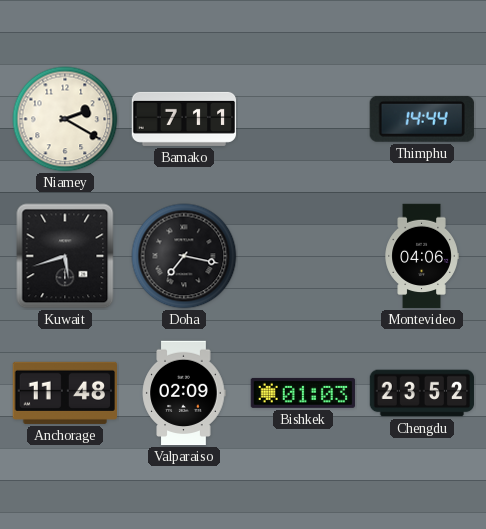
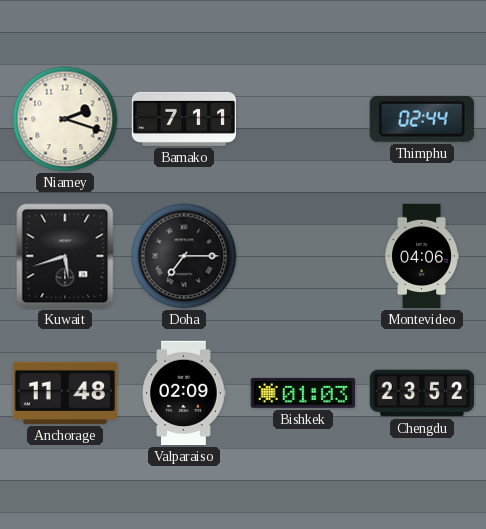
Niamey: 2:20 -> 2:18 (65, 119)
Thimphu: 14:44 -> 02:44 (422, 119)
Doha: 7:17 -> 7:15 (184, 256)
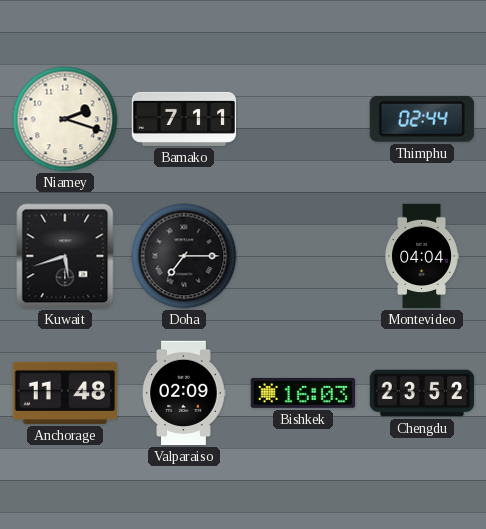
Montevideo: 04:06 -> 04:04 (422, 256)
Bishkek: 01:03 -> 16:03 (303, 393)
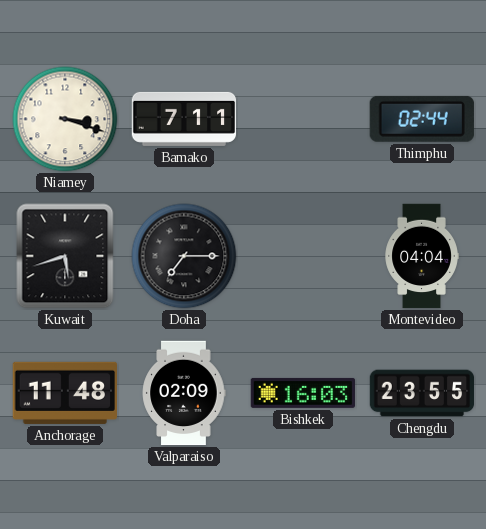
Niamey: 2:18 -> 3:18 (65, 119)
Chengdu: 23:52 -> 23:55 (422, 393)
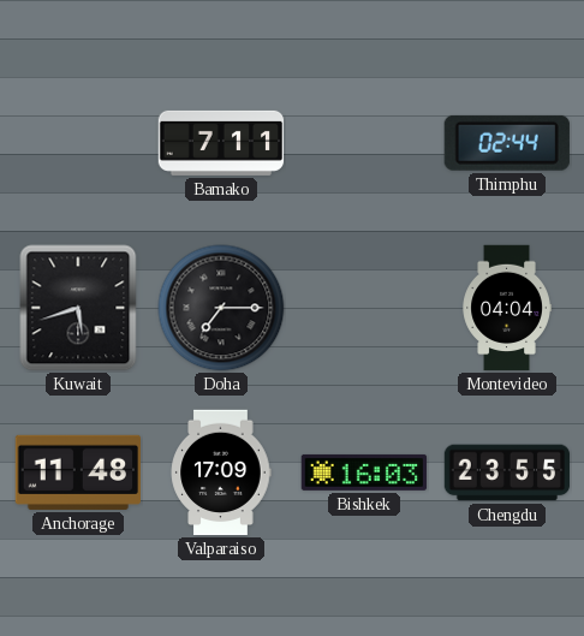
Niamey: 3:18 -> none (65, 119)
Valparaiso: 02:09 -> 17:09 (221, 472)
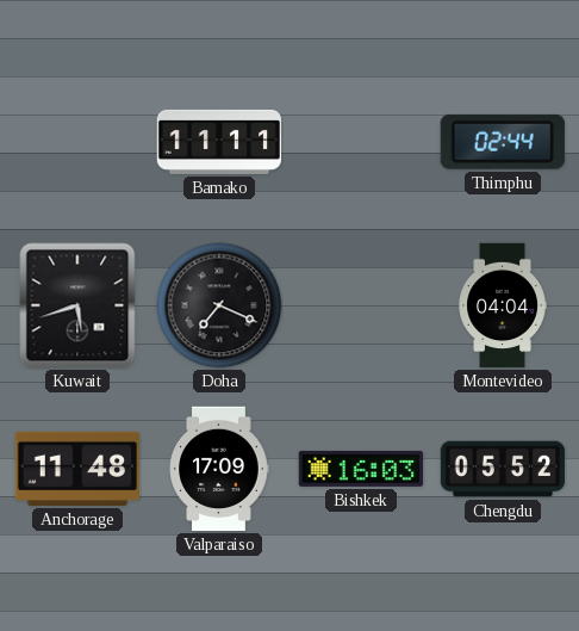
Bamako: 7:11 -> 11:11 (219, 142)
Doha: 7:15 -> 7:19 (219, 305)
Chengdu: 23:55 -> 05:52 (503, 469)
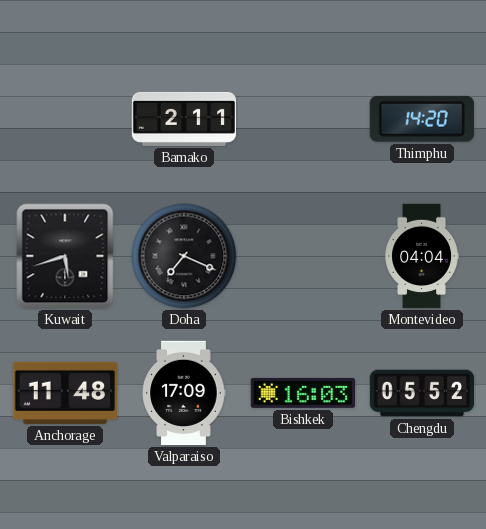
Bamako: 11:11 -> 2:11 (184, 119)
Thimphu: 02:44 -> 14:20 (422, 119)
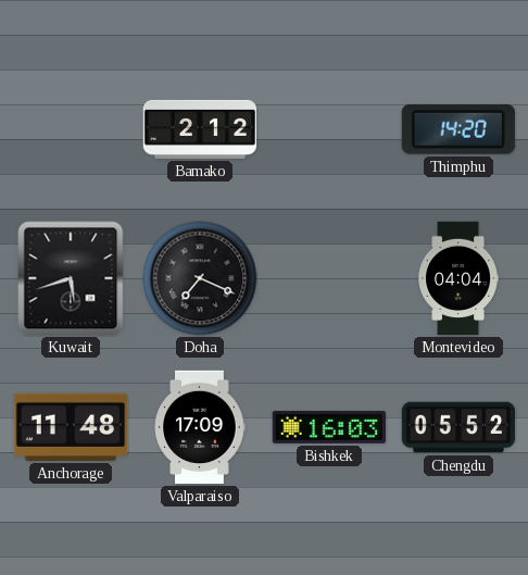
Bamako: 2:11 -> 2:12 (200, 129)
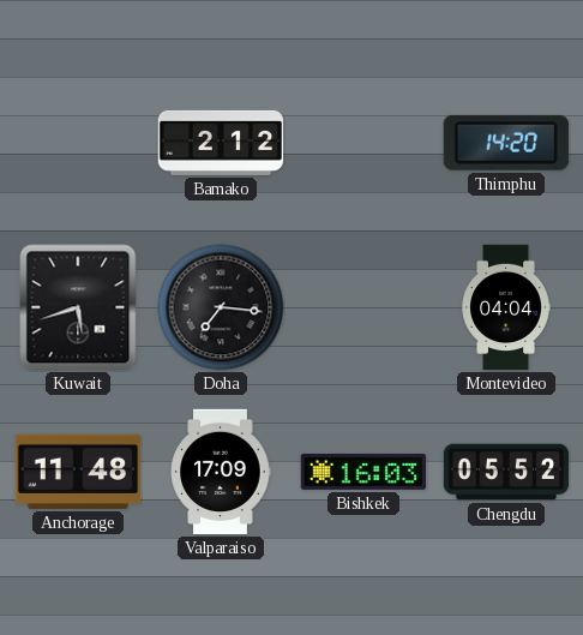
Doha: 7:19 -> 7:16 (221, 307)
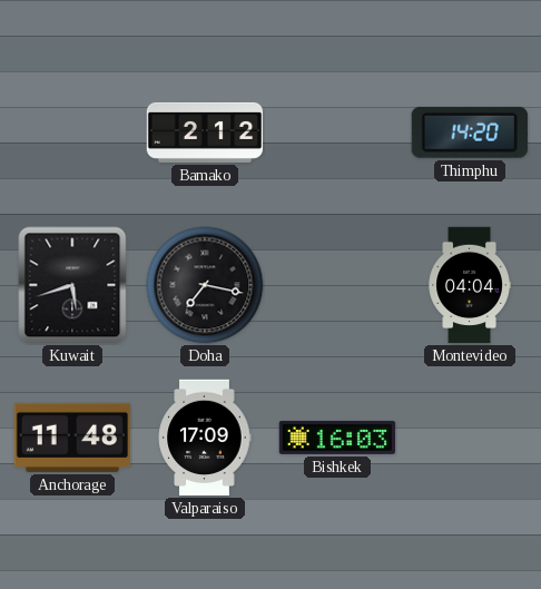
Doha: 7:16 -> 7:17 (205, 285)
Chengdu: 05:52 -> none (506, 472)
